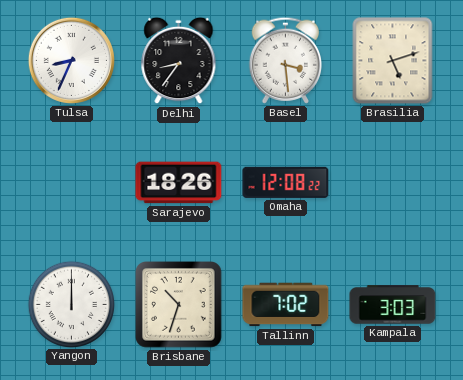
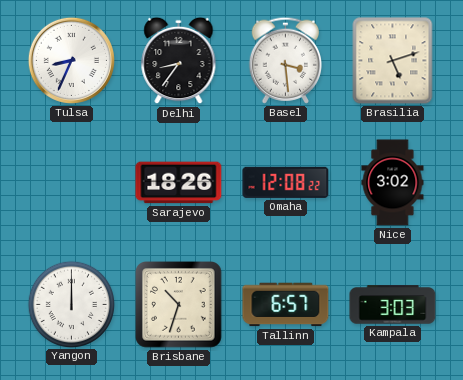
Nice: none -> 3:02 (393, 183)
Tallinn: 7:02 -> 6:57 (286, 305)
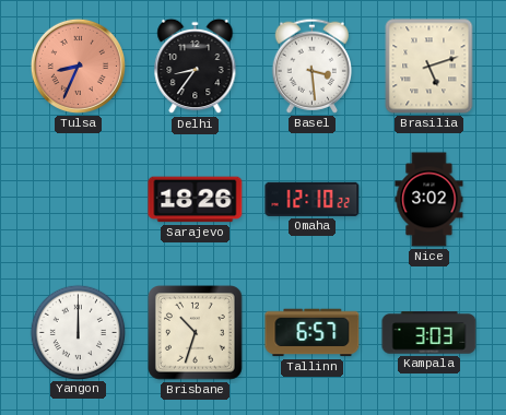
Tulsa dial: white -> salmon (78, 66)
Omaha: 12:08 -> 12:10 (313, 199)
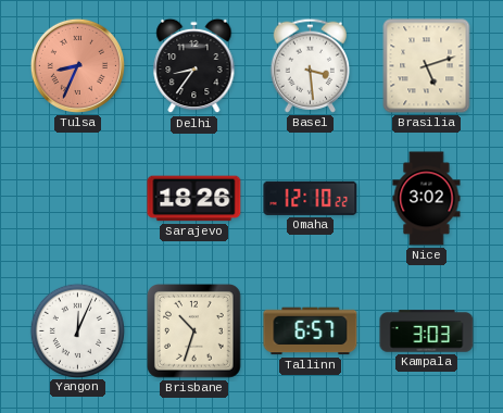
Yangon: 12:00 -> 12:04 (77, 330)
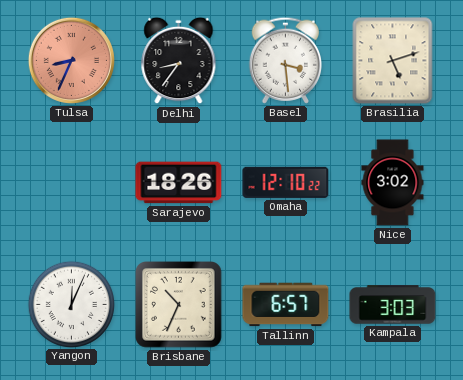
Brisbane: 10:33 -> 10:34 (179, 305)
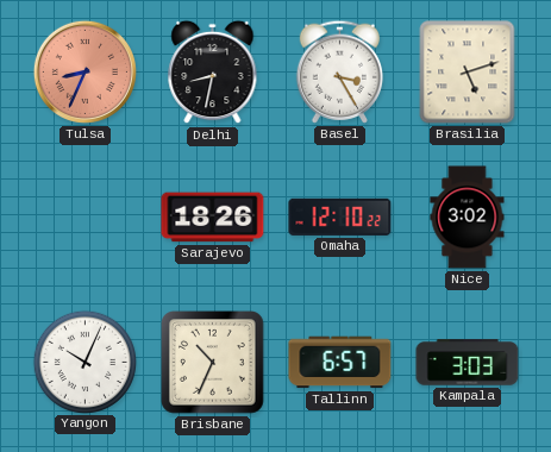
Delhi: 8:36 -> 8:32 (213, 73)
Basel: 3:29 -> 3:25 (339, 71)
Yangon: 12:04 -> 10:04 (84, 362)
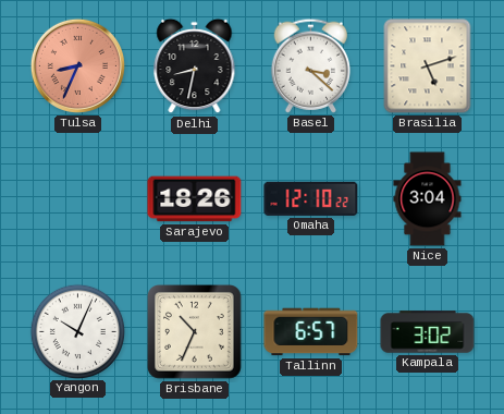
Basel: 3:25 -> 3:22 (310, 65)
Nice: 3:02 -> 3:04 (428, 199)
Kampala: 3:03 -> 3:02 (428, 332)
